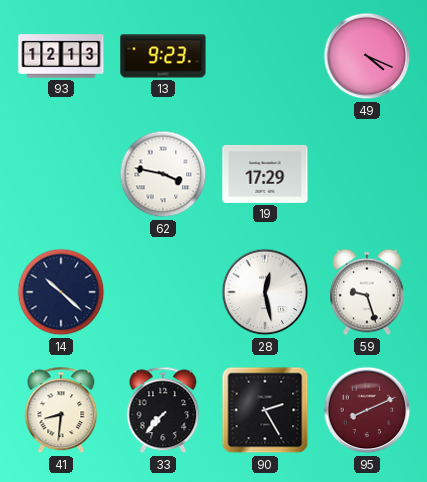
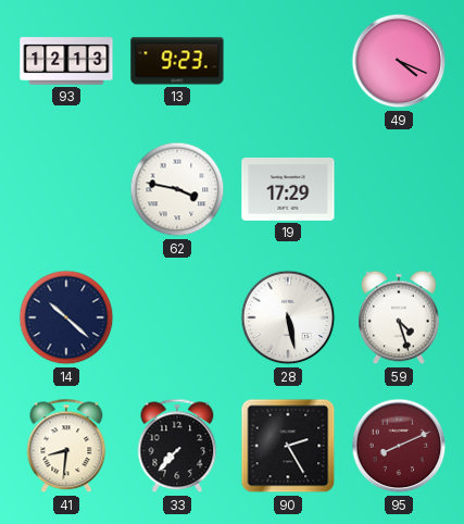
28: 12:28 -> 5:28 (288, 317)
59: 9:27 -> 4:27 (400, 317)
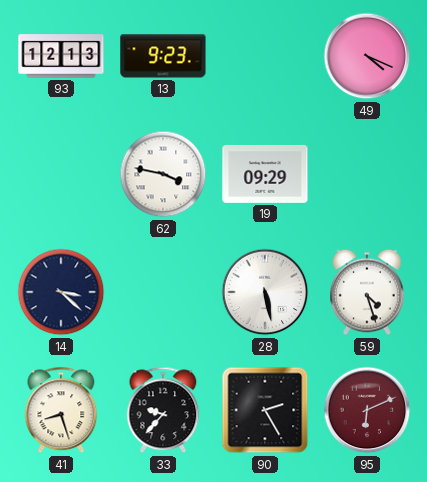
19: 17:29 -> 09:29 (265, 174)
14: 10:22 -> 3:22 (61, 292)
41: 8:31 -> 8:27 (61, 410)
33: 7:37 -> 9:37 (163, 410)
95: 8:11 -> 6:11 (367, 410)
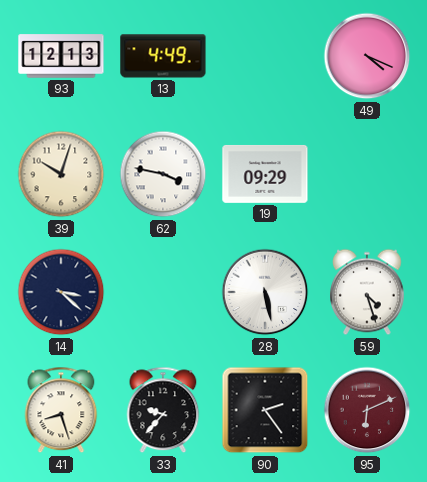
13: 9:23 -> 4:49 (163, 56)
39: none -> 10:03 (61, 174)
90: 2:25 -> 2:24 (265, 410)
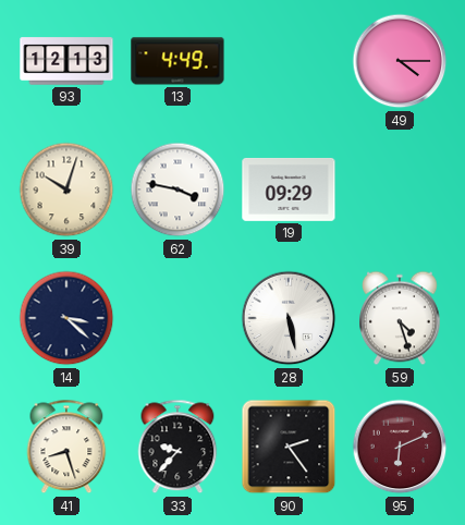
49: 4:19 -> 4:15 (400, 61)
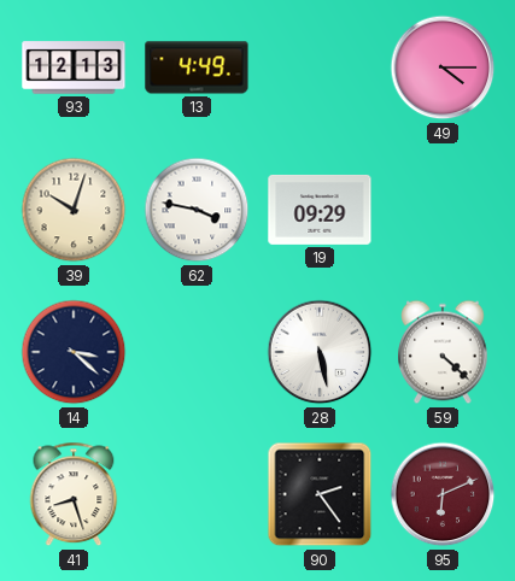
59: 4:27 -> 4:22 (444, 352)
33: 9:37 -> none (178, 447)
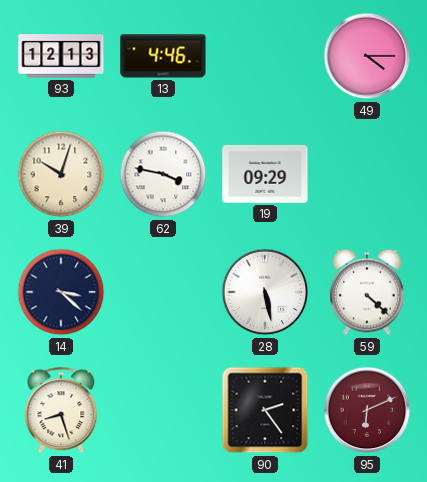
13: 4:49 -> 4:46 (163, 56)
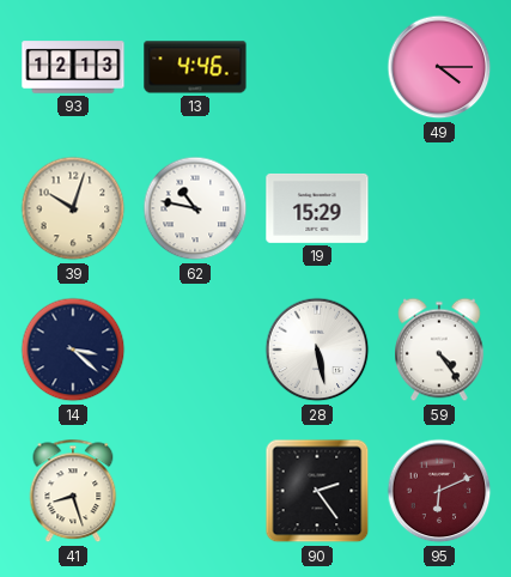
62: 3:47 -> 10:47 (195, 208)
19: 09:29 -> 15:29 (317, 208)
59: 4:22 -> 4:24 (440, 350)
